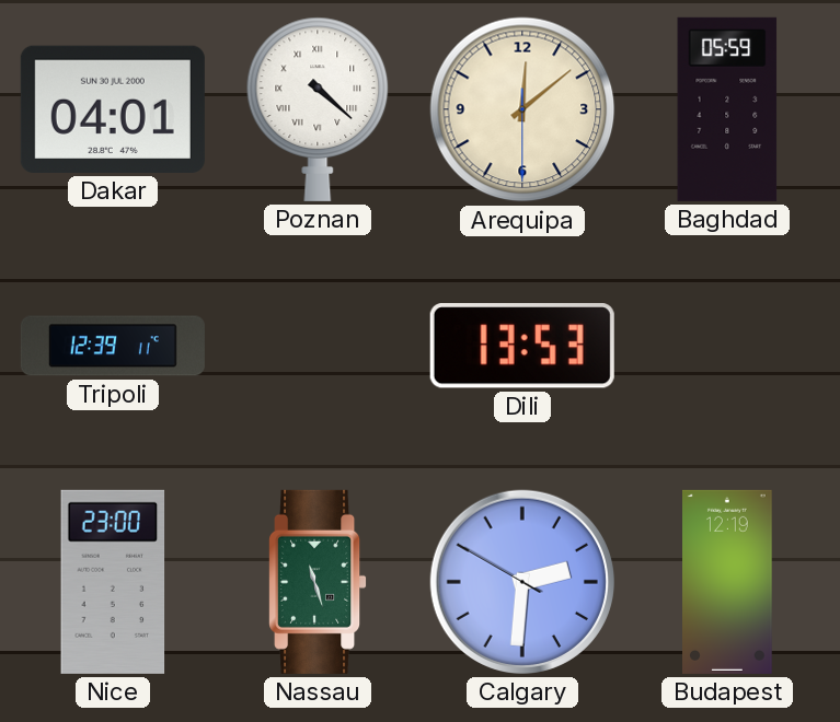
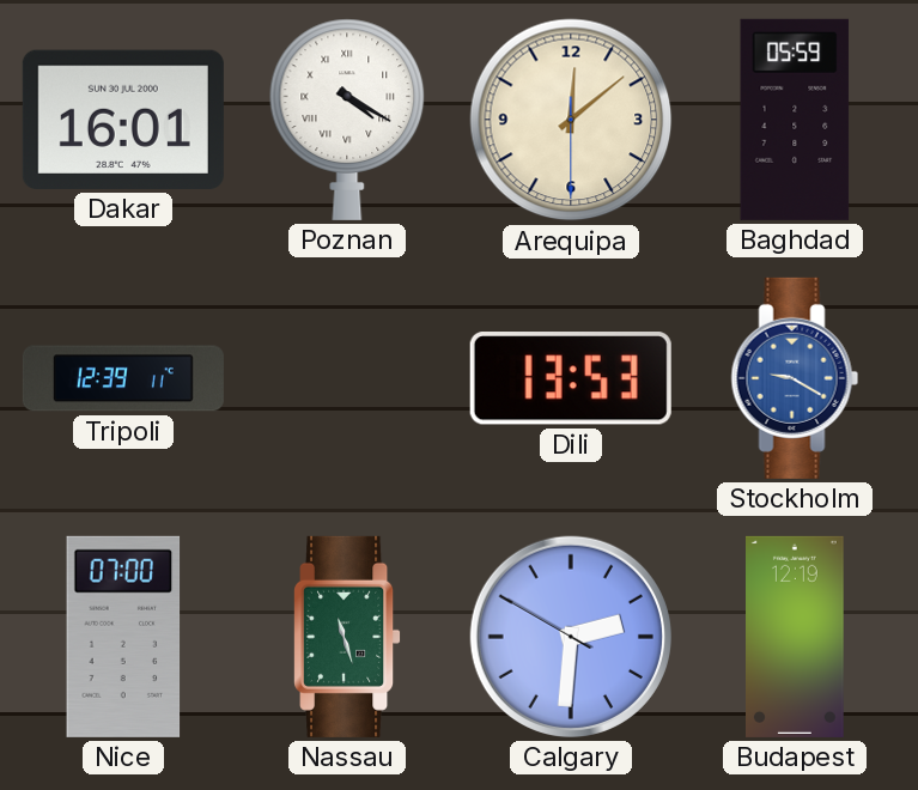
Dakar: 04:01 -> 16:01 (123, 120)
Poznan: 4:22 -> 4:20 (347, 120)
Stockholm: none -> 9:20 (795, 378)
Nice: 23:00 -> 07:00 (123, 637)
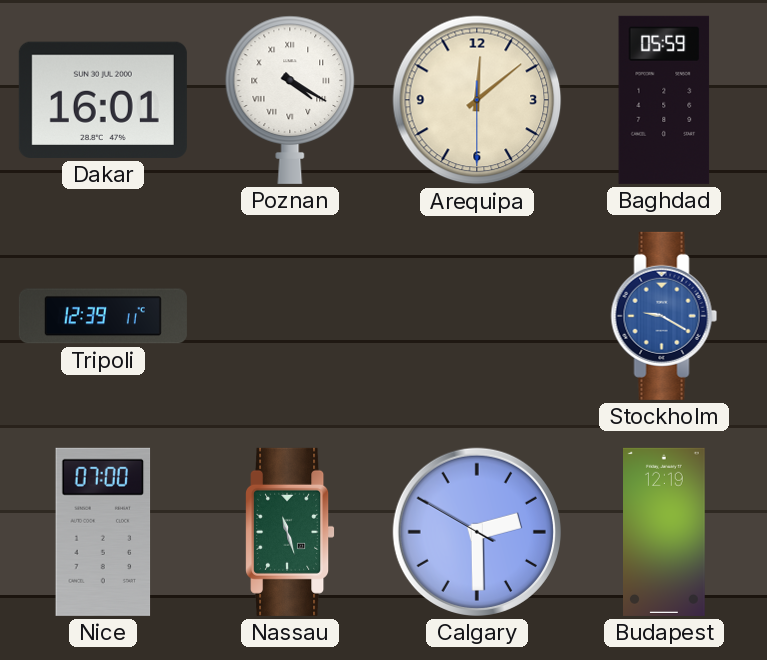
Dili: 13:53 -> none (571, 379)
Calgary: 2:30 -> 2:29 (477, 532)
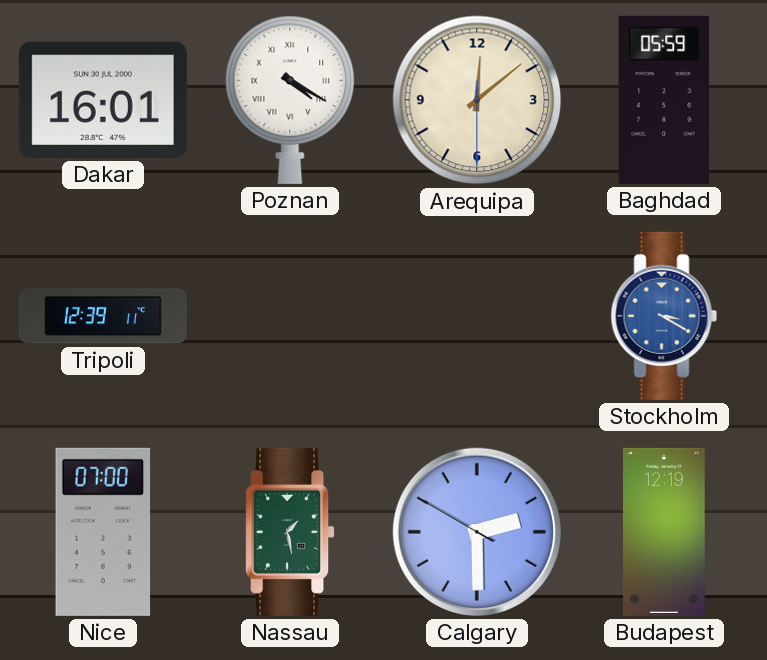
Stockholm: 9:20 -> 3:20 (664, 316)
Nassau: 11:27 -> 1:28 (290, 532)
